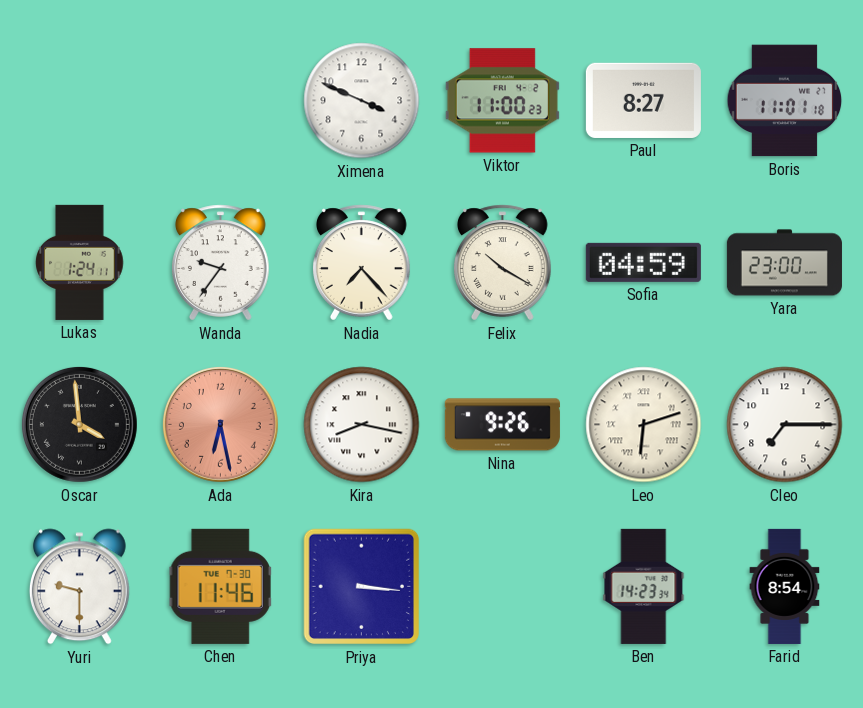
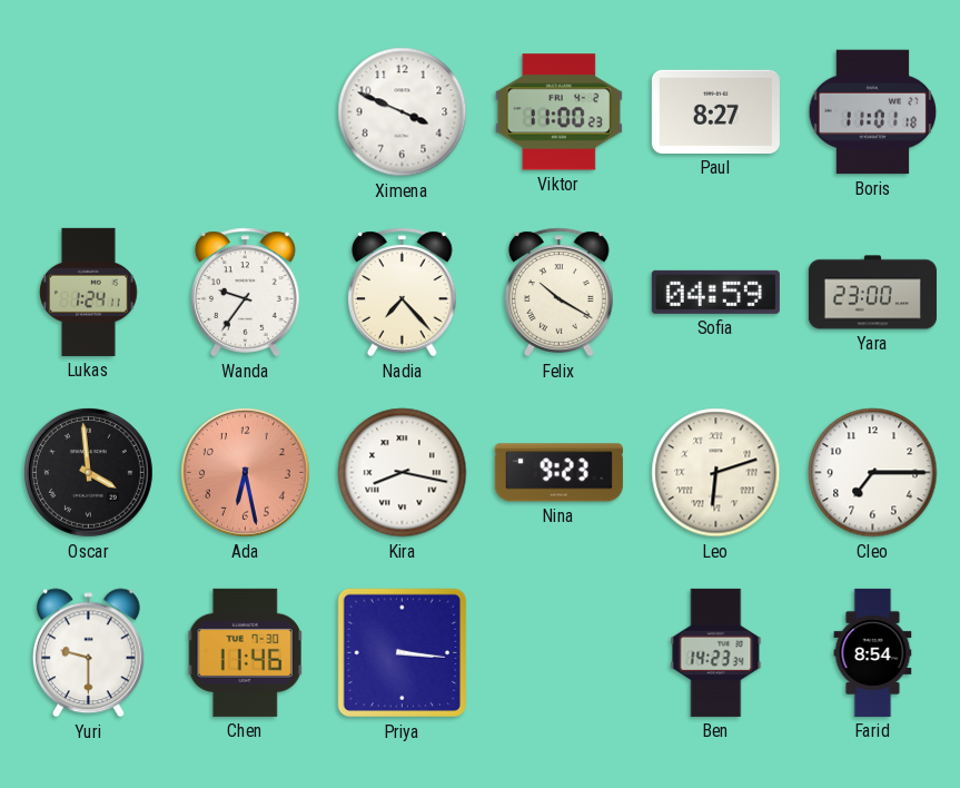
Nina: 9:26 -> 9:23 (558, 473)
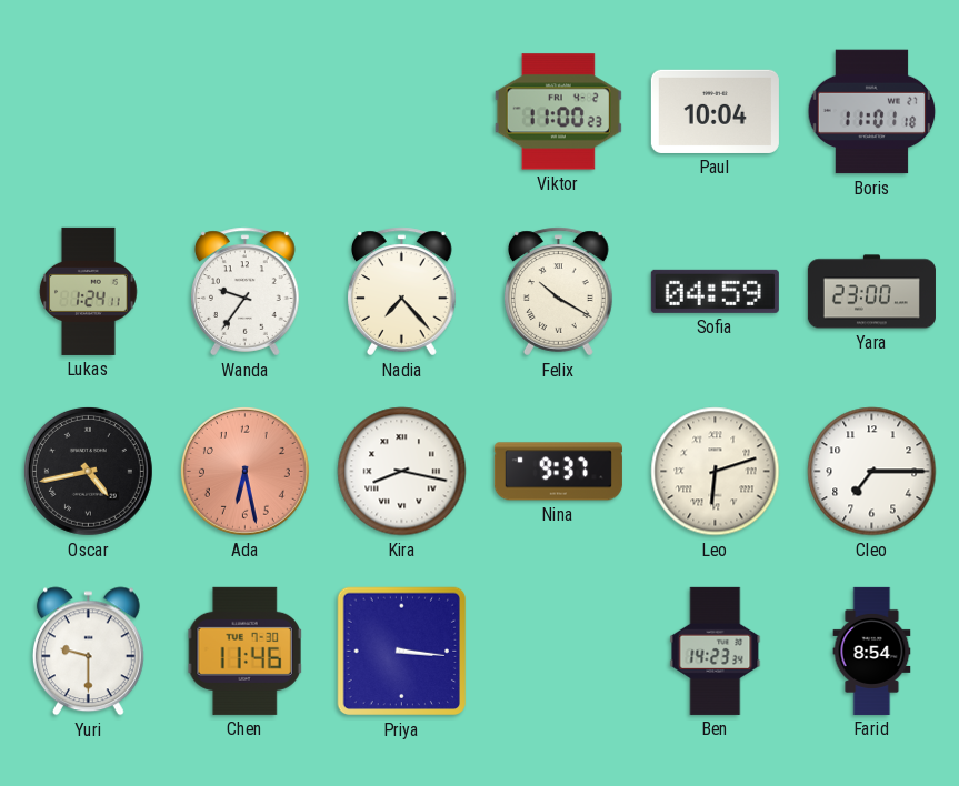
Ximena: 3:49 -> none (403, 112)
Paul: 8:27 -> 10:04 (715, 111)
Oscar: 3:59 -> 4:43 (88, 471)
Nina: 9:23 -> 9:37 (558, 472)
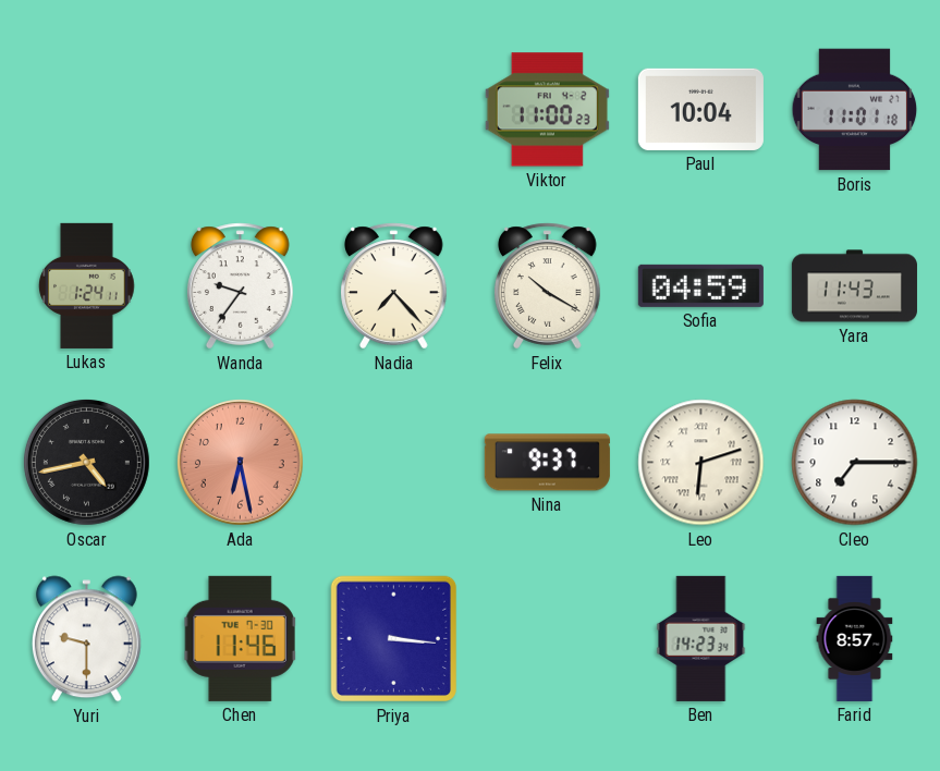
Yara: 23:00 -> 11:43 (854, 286)
Kira: 8:17 -> none (402, 472)
Farid: 8:54 -> 8:57 (855, 638)
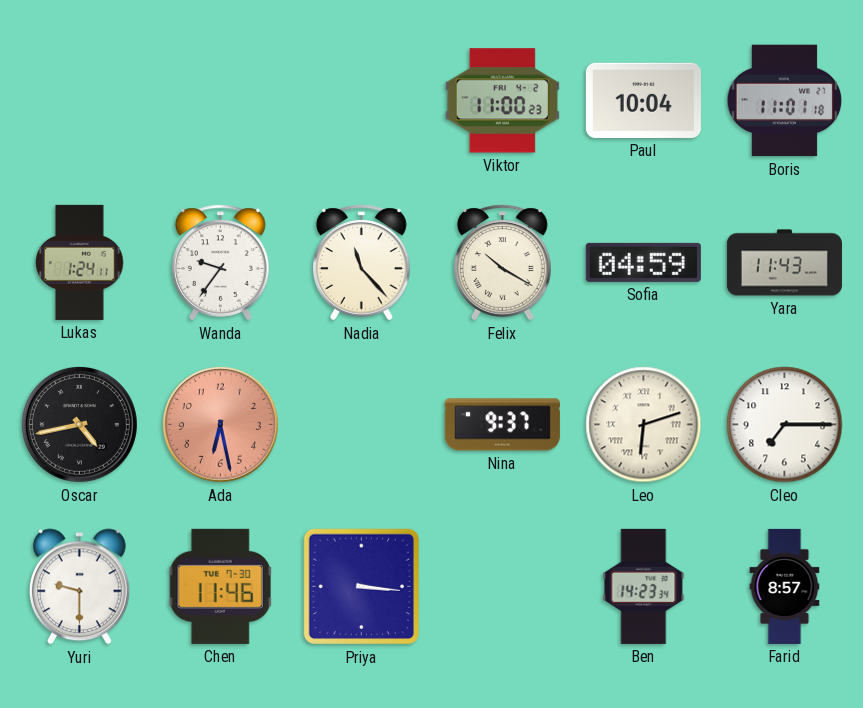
Nadia: 7:23 -> 11:23 (362, 263)
